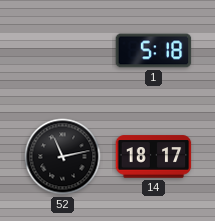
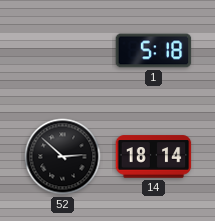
52: 11:13 -> 2:52 (63, 157)
14: 18:17 -> 18:14 (154, 157)
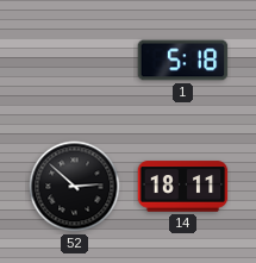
14: 18:14 -> 18:11 (183, 187)
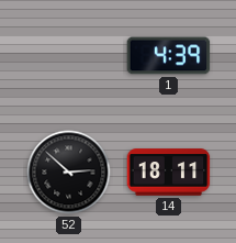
1: 5:18 -> 4:39 (169, 56)
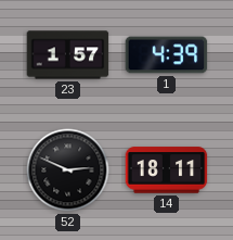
23: none -> 1:57 (68, 55)
52: 2:52 -> 2:49 (68, 170)
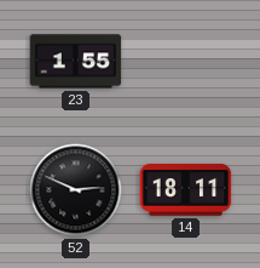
23: 1:57 -> 1:55 (76, 62)
1: 4:39 -> none (167, 55)
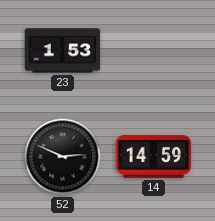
23: 1:55 -> 1:53 (63, 51)
14: 18:11 -> 14:59 (154, 157)
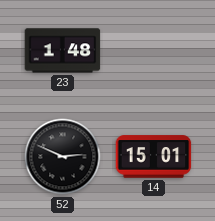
23: 1:53 -> 1:48 (63, 51)
14: 14:59 -> 15:01 (154, 157)
